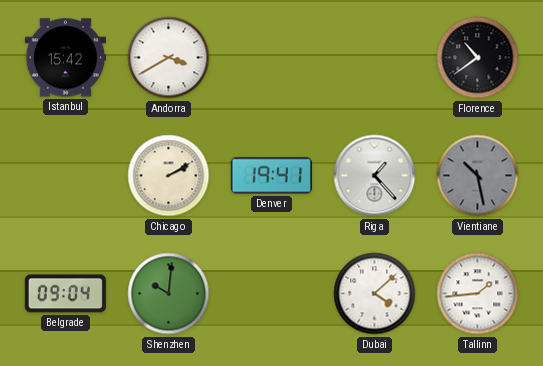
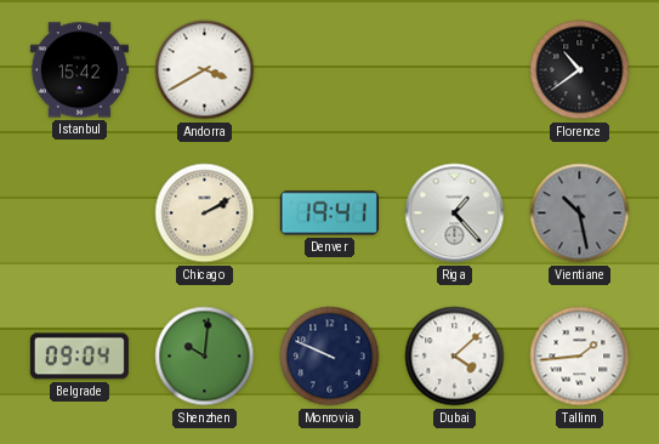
Monrovia: none -> 9:49 (330, 357)
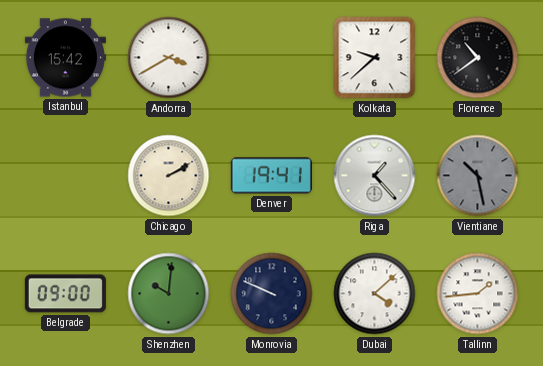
Kolkata: none -> 9:38 (375, 58)
Belgrade: 09:04 -> 09:00 (65, 294)
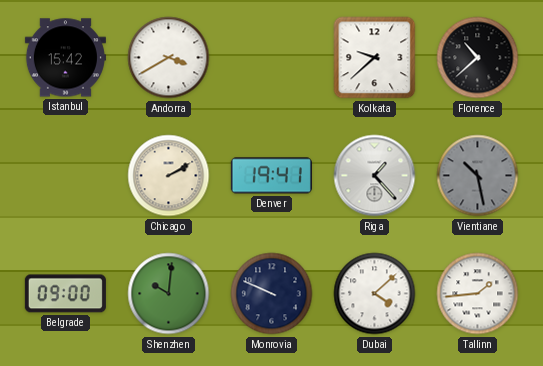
Florence: 10:39 -> 10:38 (478, 58)
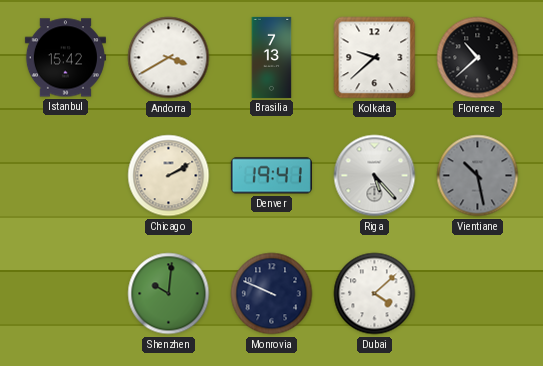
Brasilia: none -> 7:13 (272, 57)
Riga: 1:23 -> 5:23 (375, 176)
Belgrade: 09:00 -> none (65, 294)
Tallinn: 1:44 -> none (478, 294)
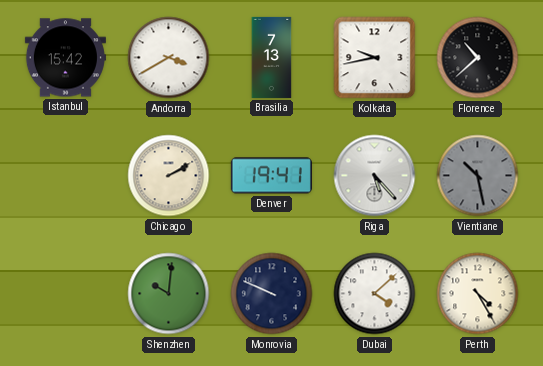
Kolkata: 9:38 -> 9:43 (375, 58)
Perth: none -> 4:25 (478, 294)
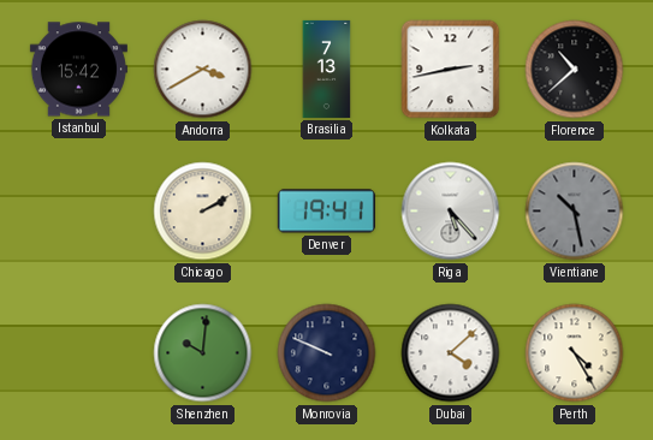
Kolkata: 9:43 -> 2:43 (451, 70)
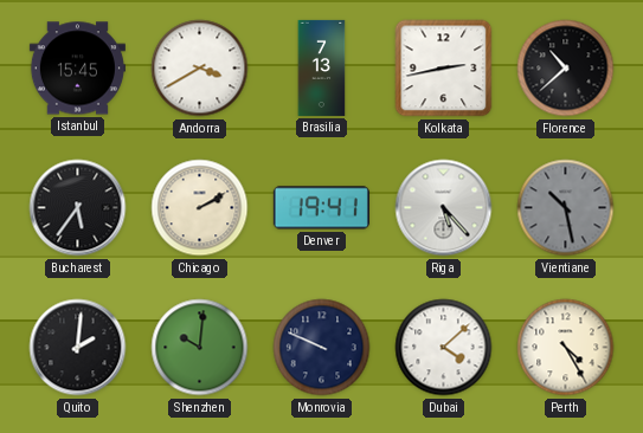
Istanbul: 15:42 -> 15:45 (77, 69)
Bucharest: none -> 5:36 (78, 208)
Quito: none -> 2:01 (78, 348)
